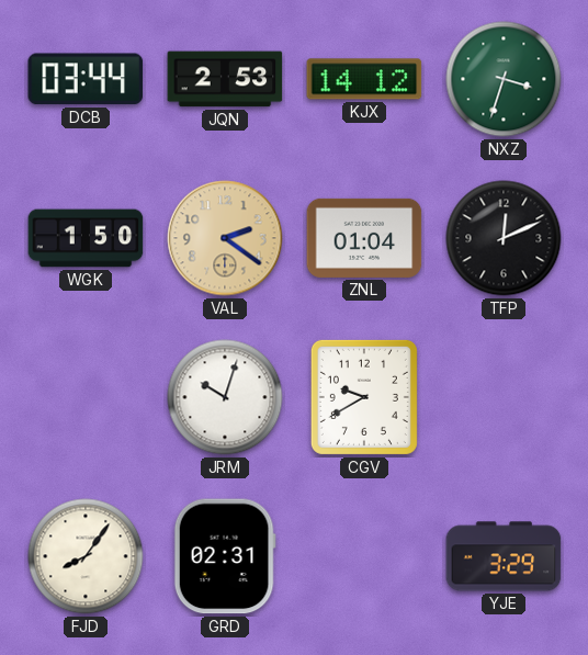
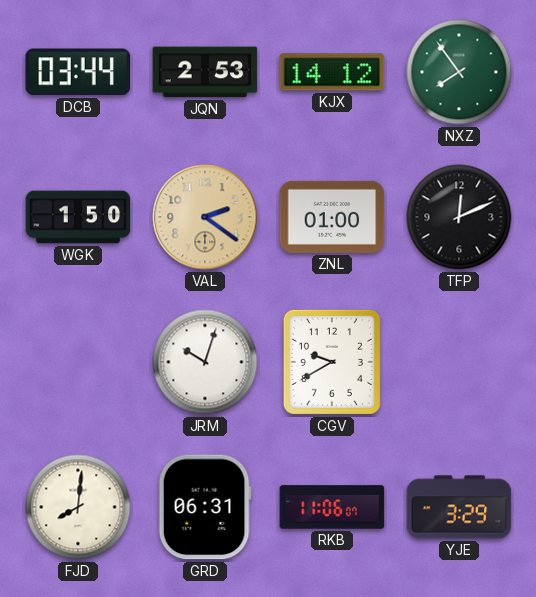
NXZ: 3:33 -> 7:54 (459, 72)
ZNL: 01:04 -> 01:00 (332, 217)
FJD: 8:06 -> 8:01 (78, 507)
GRD: 02:31 -> 06:31 (205, 507)
RKB: none -> 11:06 (332, 507)
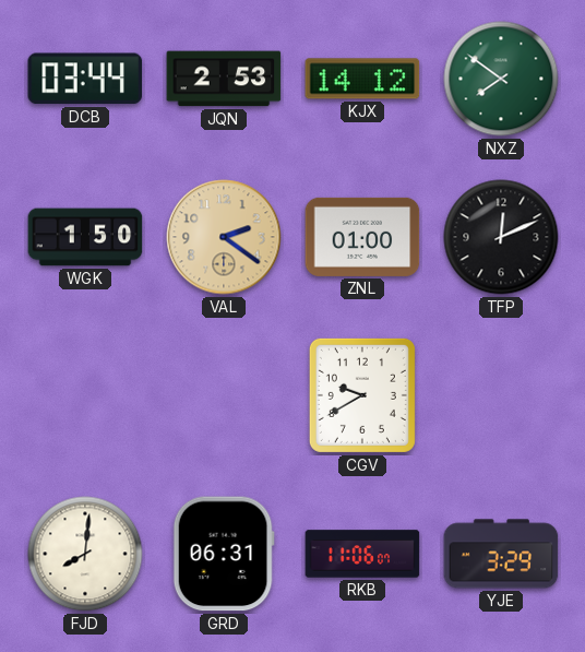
NXZ: 7:54 -> 7:51 (501, 79)
JRM: 10:03 -> none (205, 362)
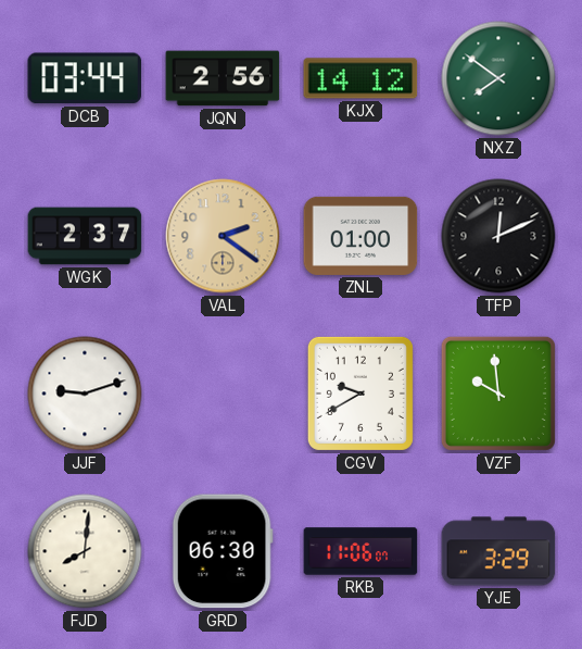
JQN: 2:53 -> 2:56 (223, 78)
WGK: 1:50 -> 2:37 (85, 236)
JJF: none -> 9:12 (85, 394)
VZF: none -> 9:59 (498, 394)
GRD: 06:31 -> 06:30 (223, 551)
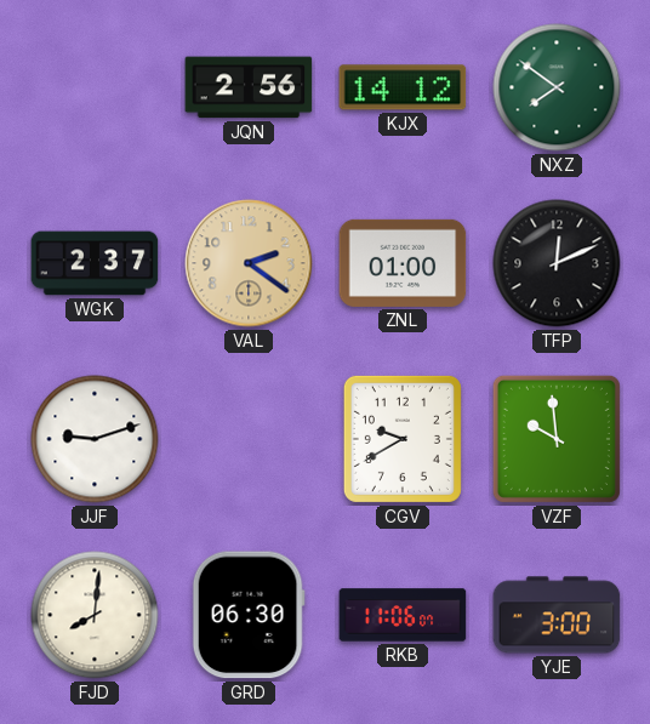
DCB: 03:44 -> none (85, 78)
YJE: 3:29 -> 3:00 (557, 615)
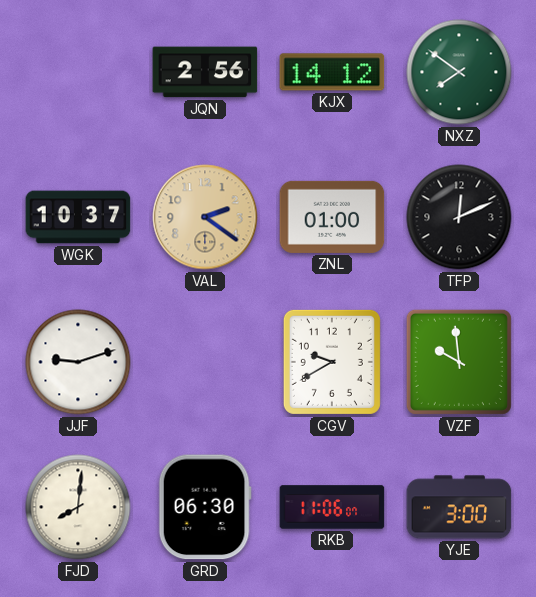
WGK: 2:37 -> 10:37 (78, 217)
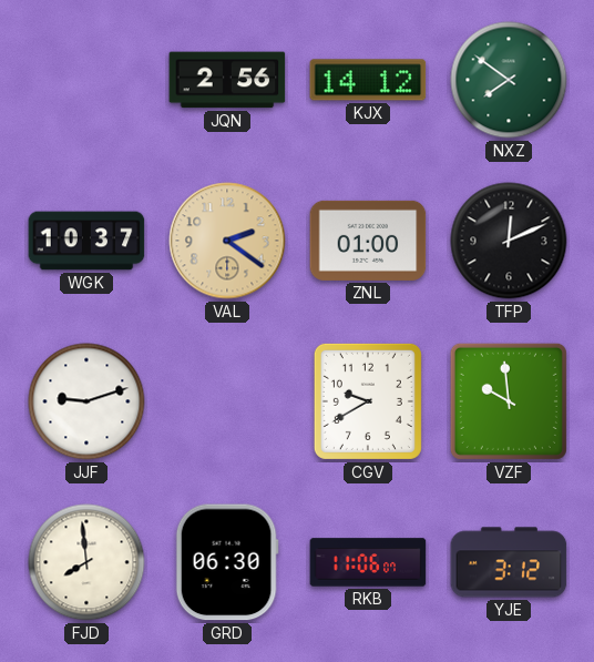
FJD: 8:01 -> 7:59 (86, 562)
YJE: 3:00 -> 3:12 (509, 562)
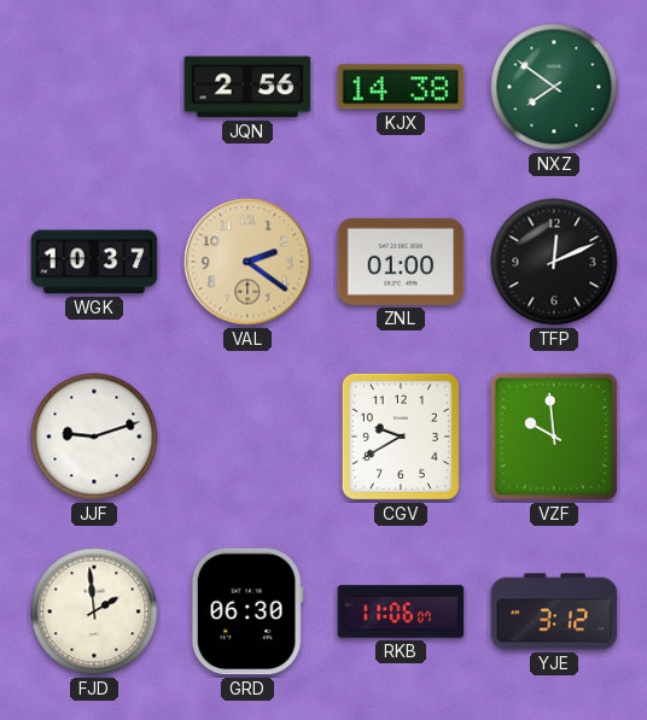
KJX: 14:12 -> 14:38 (401, 87)
FJD: 7:59 -> 1:59 (94, 611)
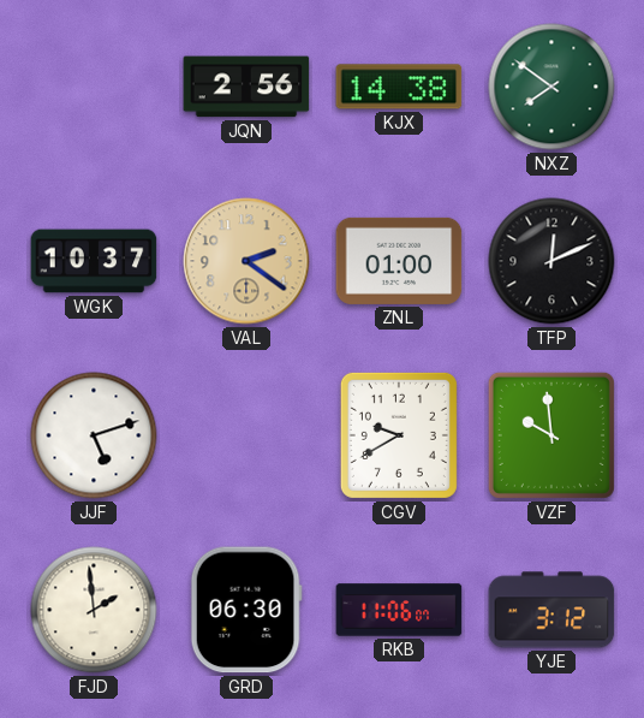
JJF: 9:12 -> 5:12 (94, 435)
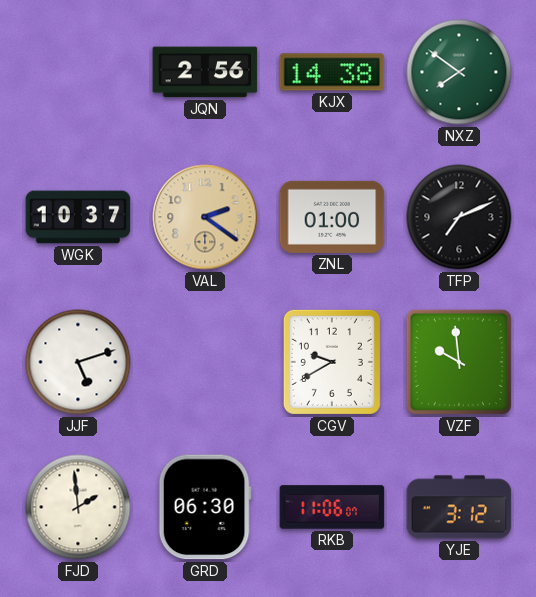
TFP: 12:11 -> 7:11 (459, 217)
